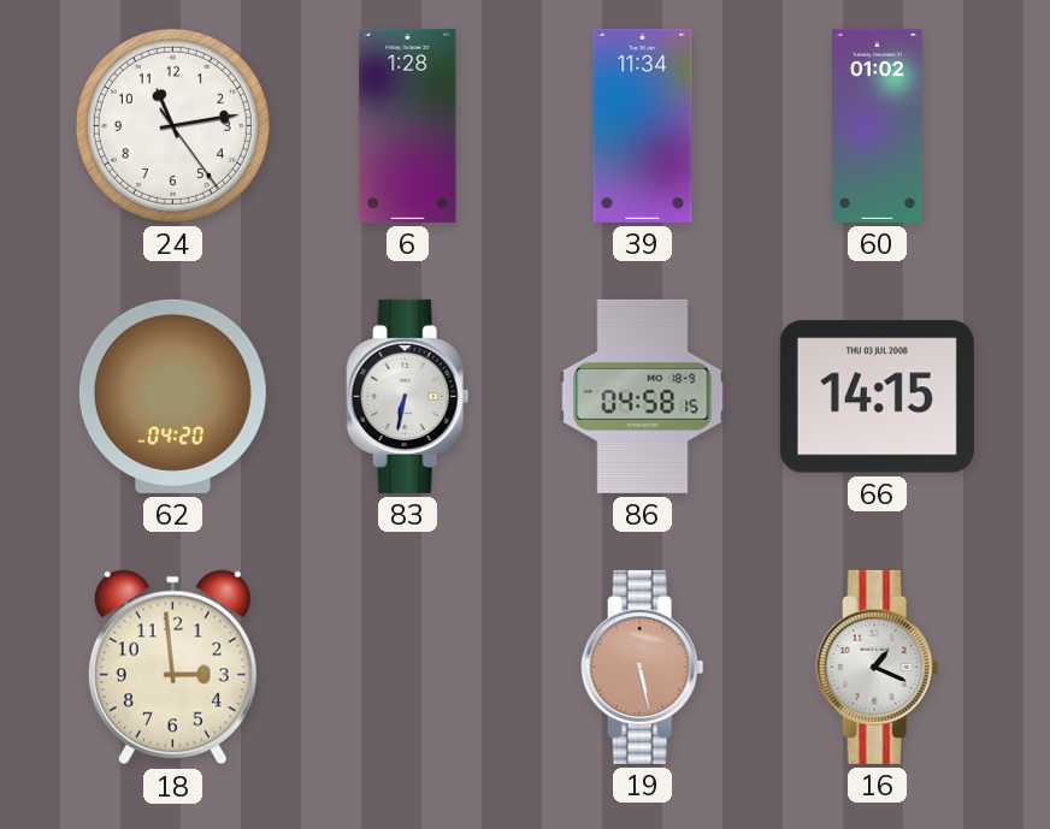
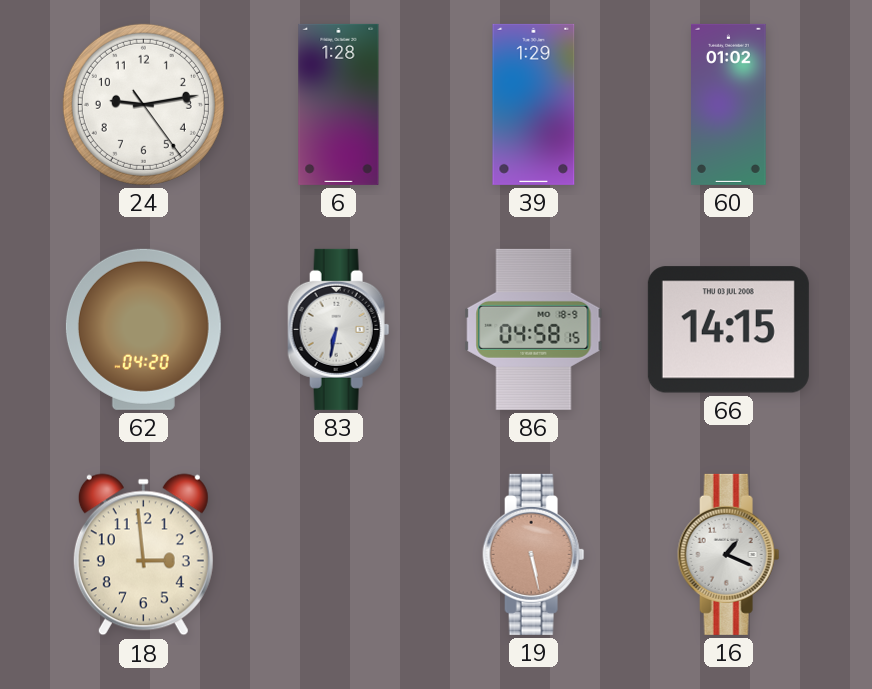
24: 11:13 -> 9:13 (143, 104)
39: 11:34 -> 1:29 (534, 104)
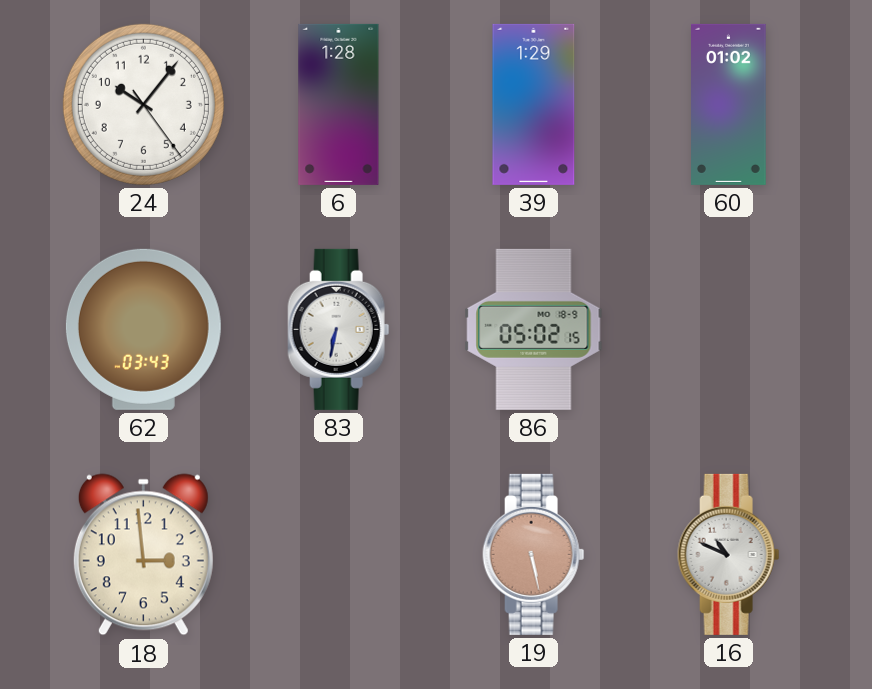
24: 9:13 -> 10:06 (143, 104)
62: 04:20 -> 03:43 (143, 329)
86: 04:58 -> 05:02 (534, 329)
66: 14:15 -> none (728, 330)
16: 1:19 -> 10:49 (729, 554)
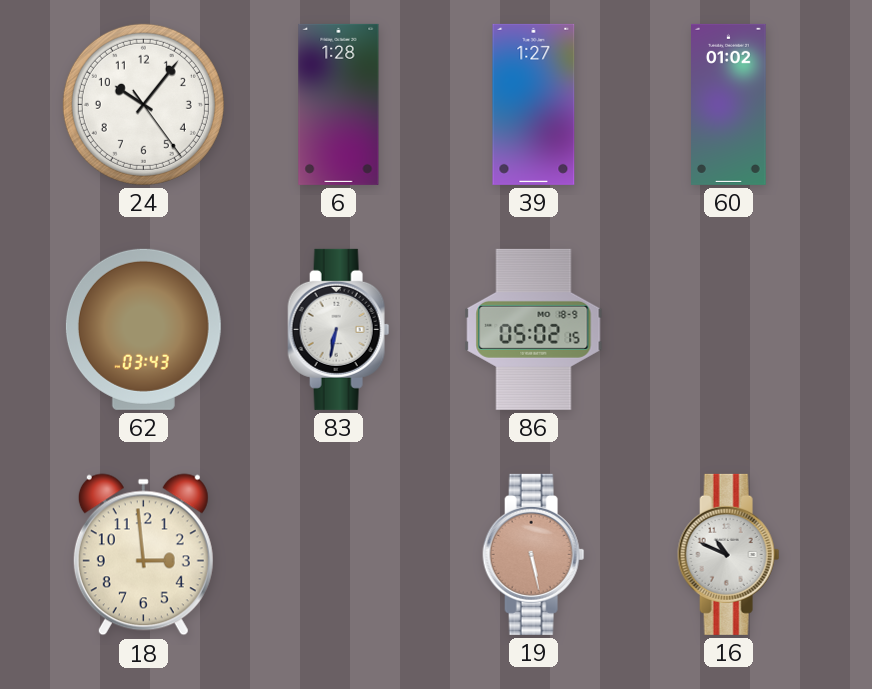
39: 1:29 -> 1:27 (534, 104)
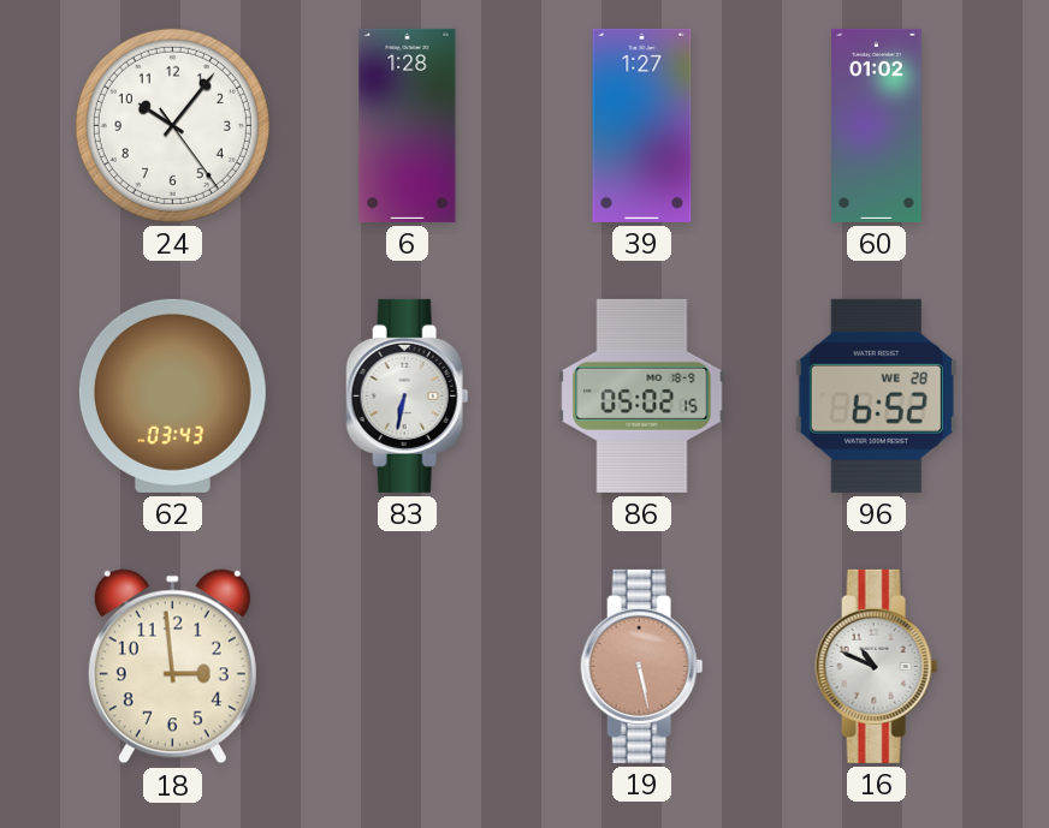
96: none -> 6:52 (876, 395)
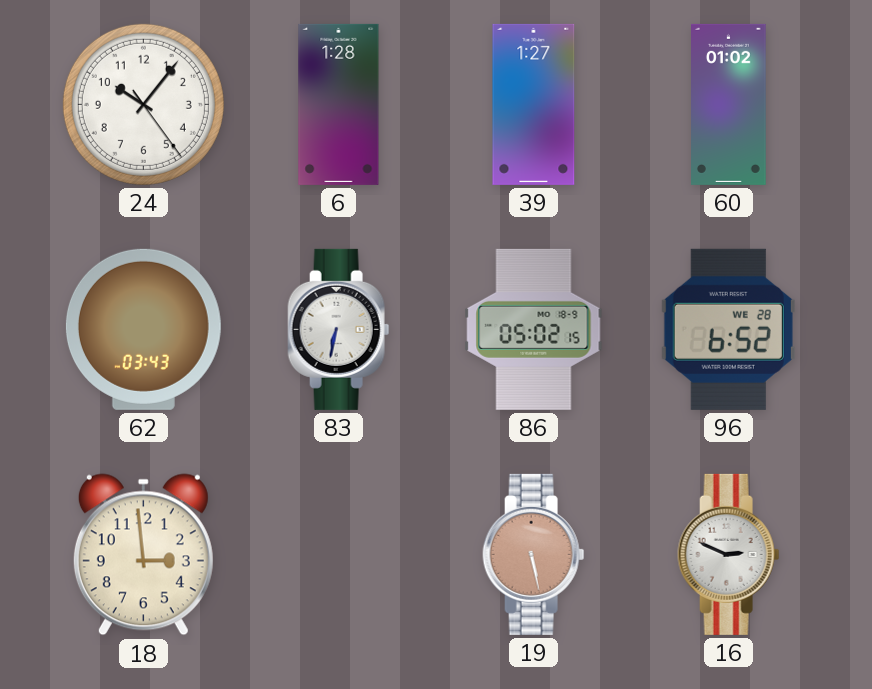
16: 10:49 -> 2:49 (729, 554)
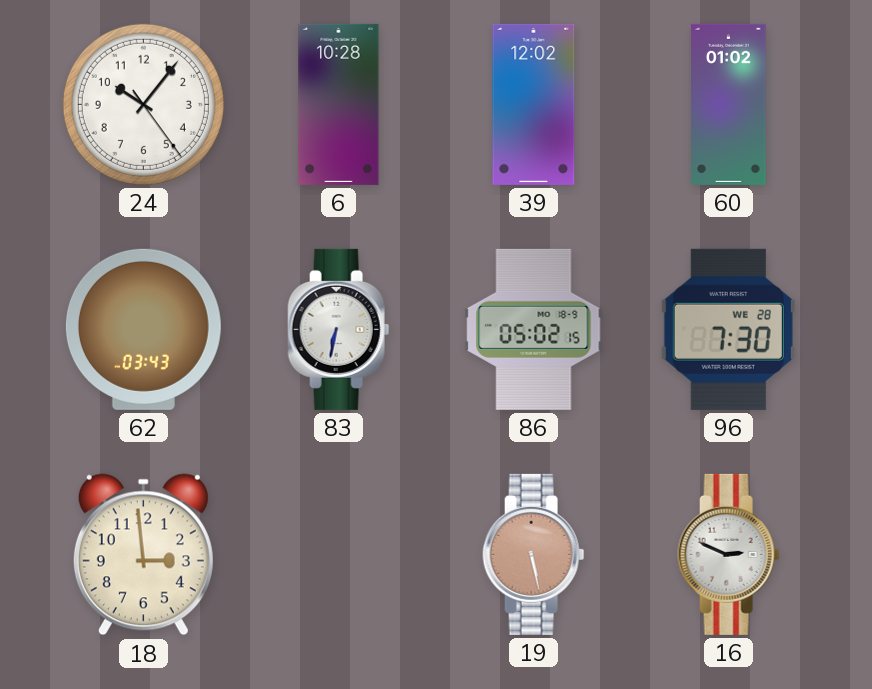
6: 1:28 -> 10:28 (339, 104)
39: 1:27 -> 12:02 (534, 104)
96: 6:52 -> 7:30 (728, 329)
